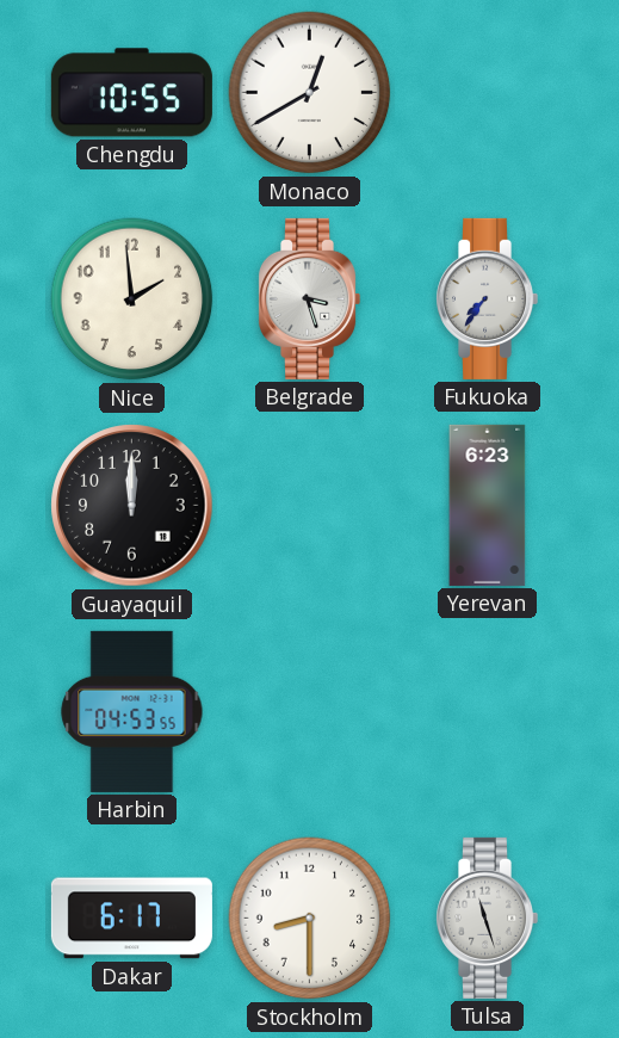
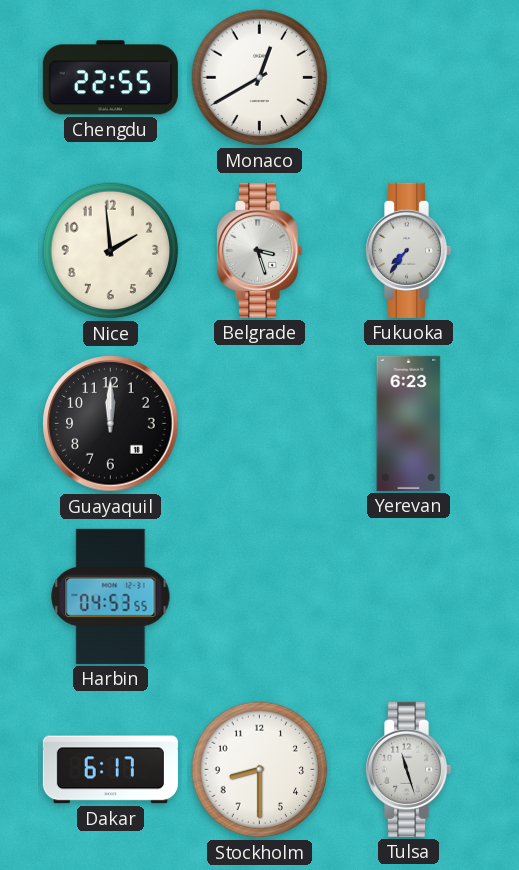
Chengdu: 10:55 -> 22:55 (110, 78)
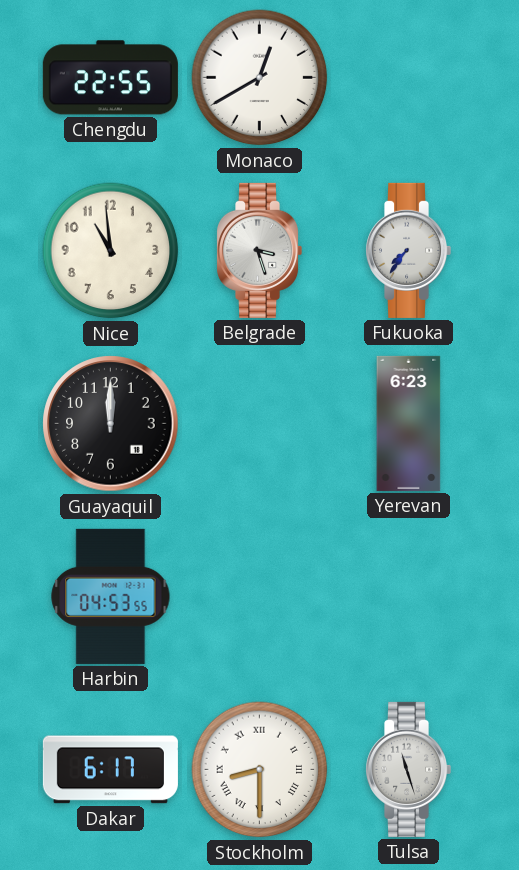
Nice: 1:59 -> 10:59 (111, 251)
Stockholm numerals: Arabic -> Roman (260, 770)
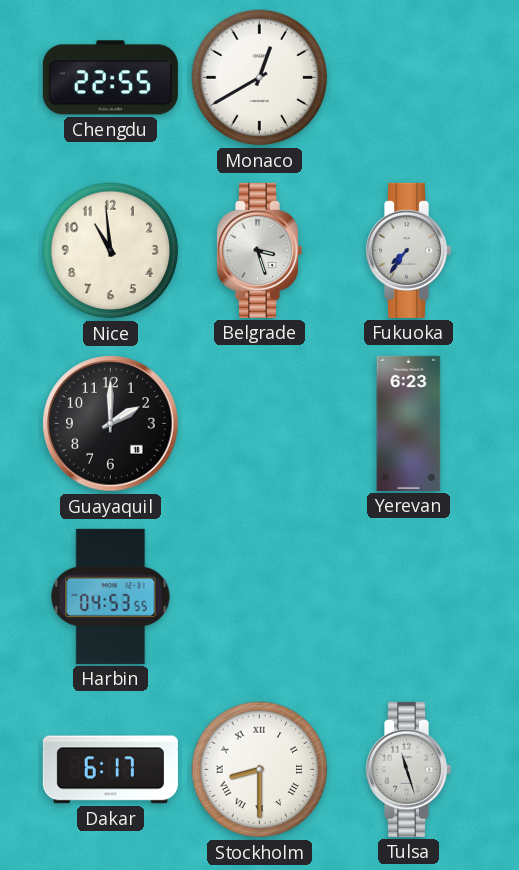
Guayaquil: 12:00 -> 2:00 (111, 424)
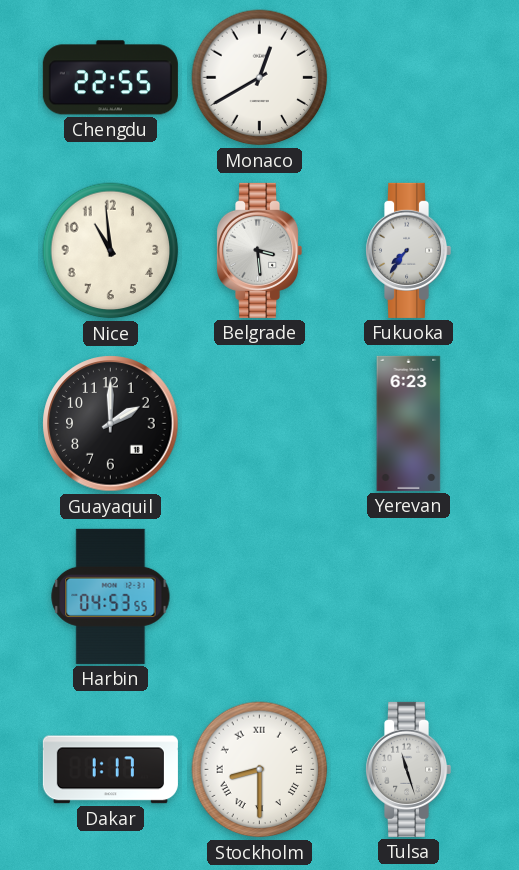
Belgrade: 3:27 -> 3:29 (260, 250)
Dakar: 6:17 -> 1:17 (110, 770)
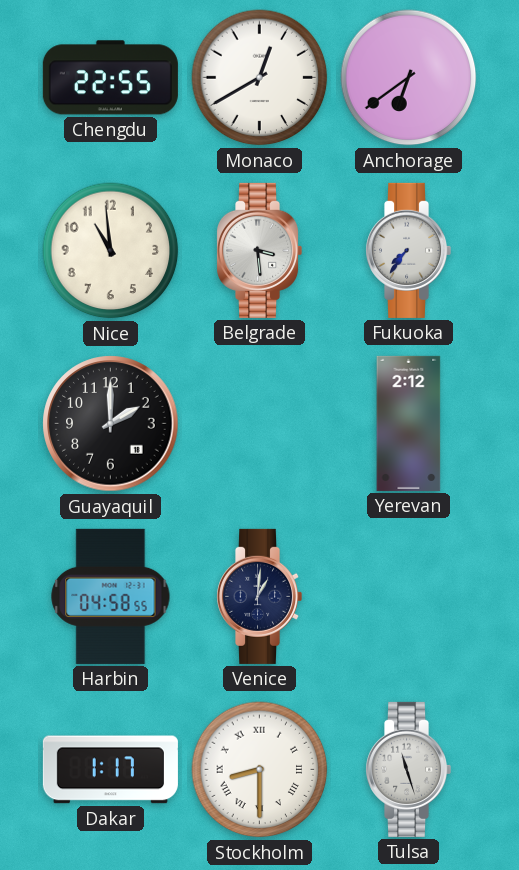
Anchorage: none -> 6:39 (409, 78)
Yerevan: 6:23 -> 2:12 (409, 423)
Harbin: 04:53 -> 04:58 (111, 596)
Venice: none -> 1:01 (260, 596)
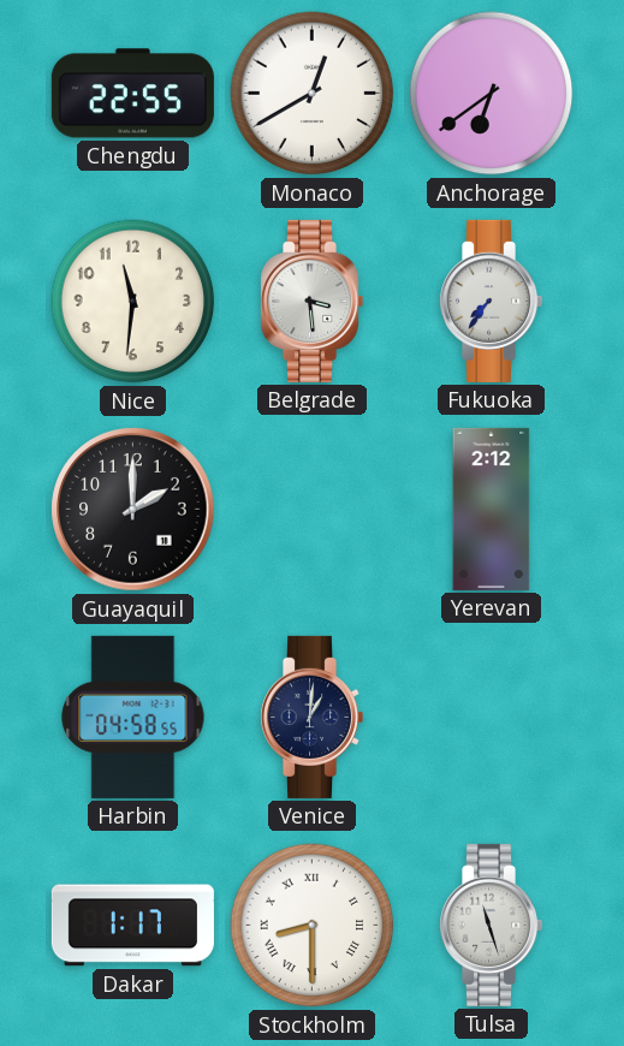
Nice: 10:59 -> 11:31 (133, 302)
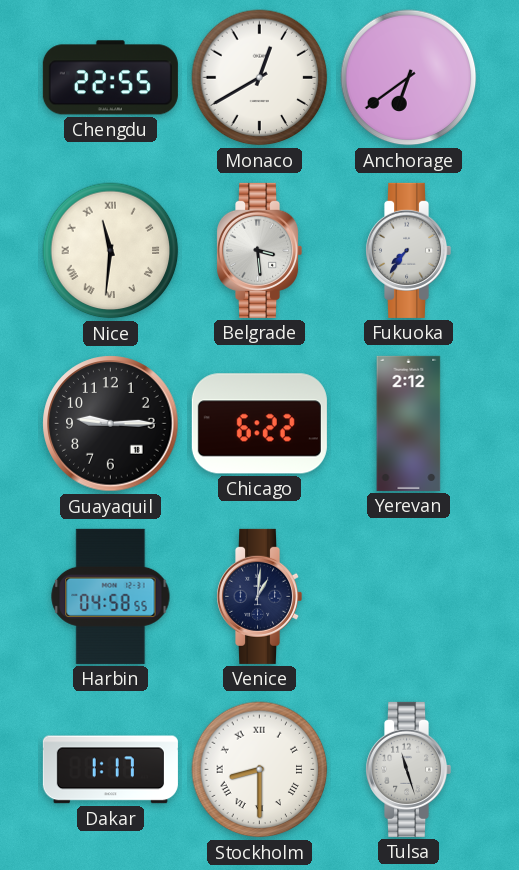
Nice numerals: Arabic -> Roman (111, 251)
Guayaquil: 2:00 -> 9:15 (111, 424)
Chicago: none -> 6:22 (259, 424)
